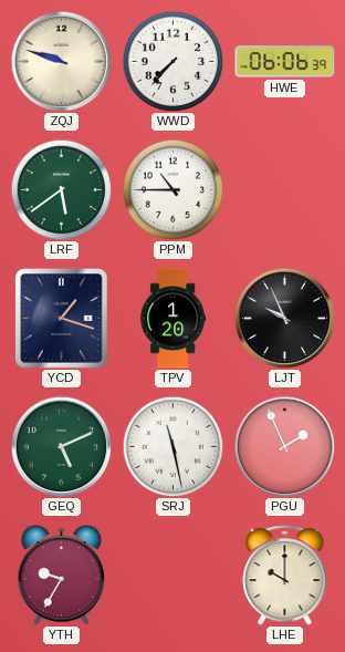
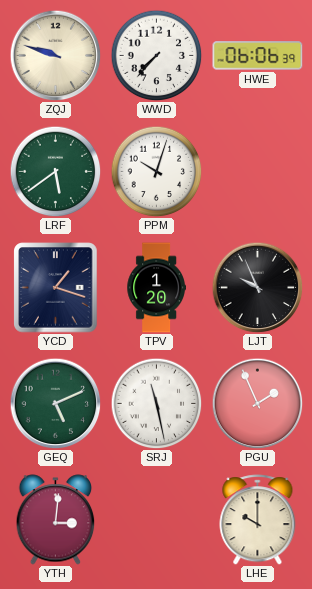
PPM: 10:45 -> 10:03 (156, 171)
YTH: 9:35 -> 3:01 (56, 520)
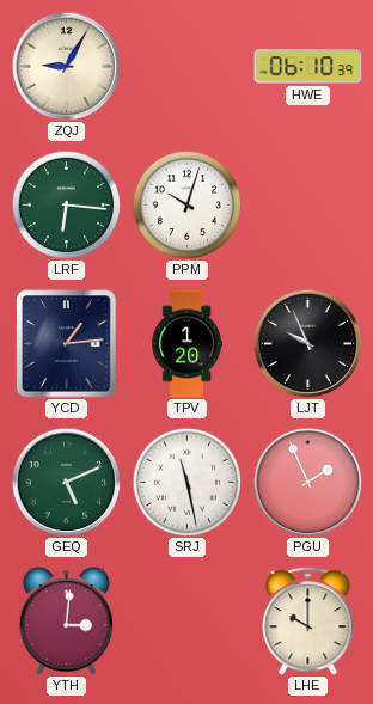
ZQJ: 9:48 -> 9:05 (66, 66)
WWD: 7:37 -> none (156, 55)
HWE: 06:06 -> 06:10 (308, 67)
LRF: 5:39 -> 6:16 (66, 204)
YCD: 1:18 -> 1:14 (67, 344)
